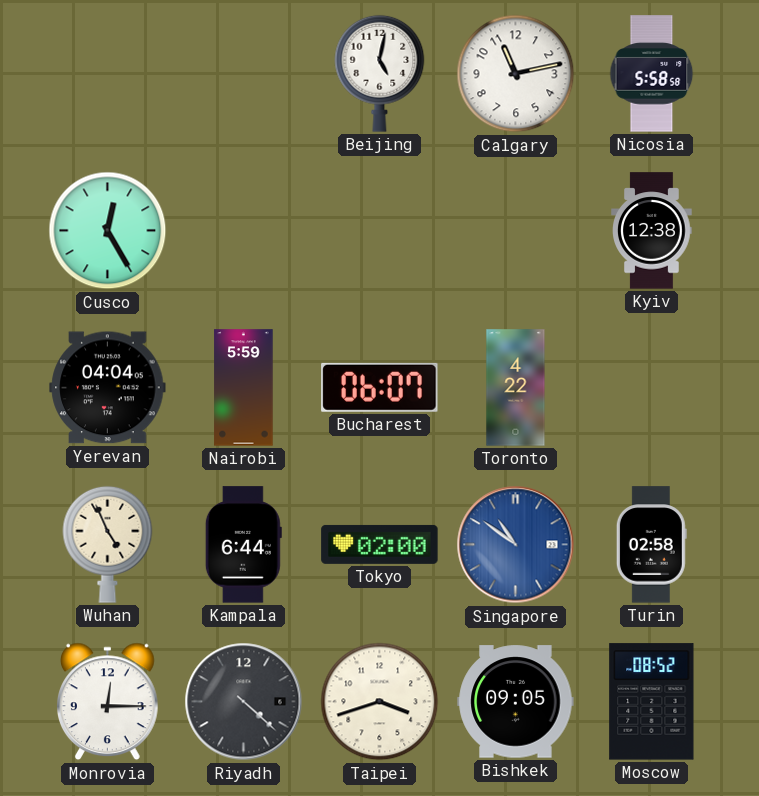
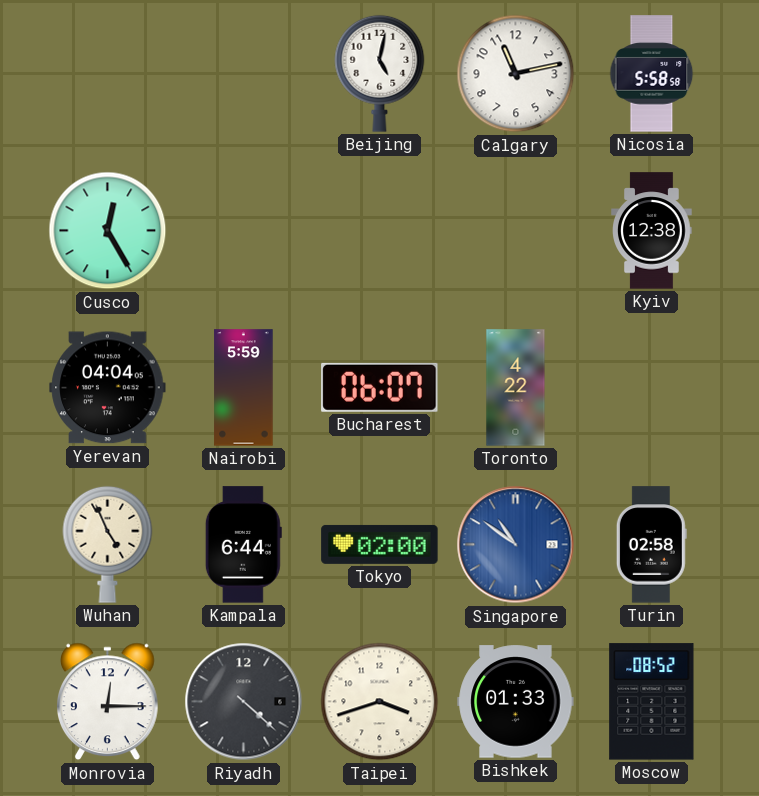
Bishkek: 09:05 -> 01:33 (516, 702)
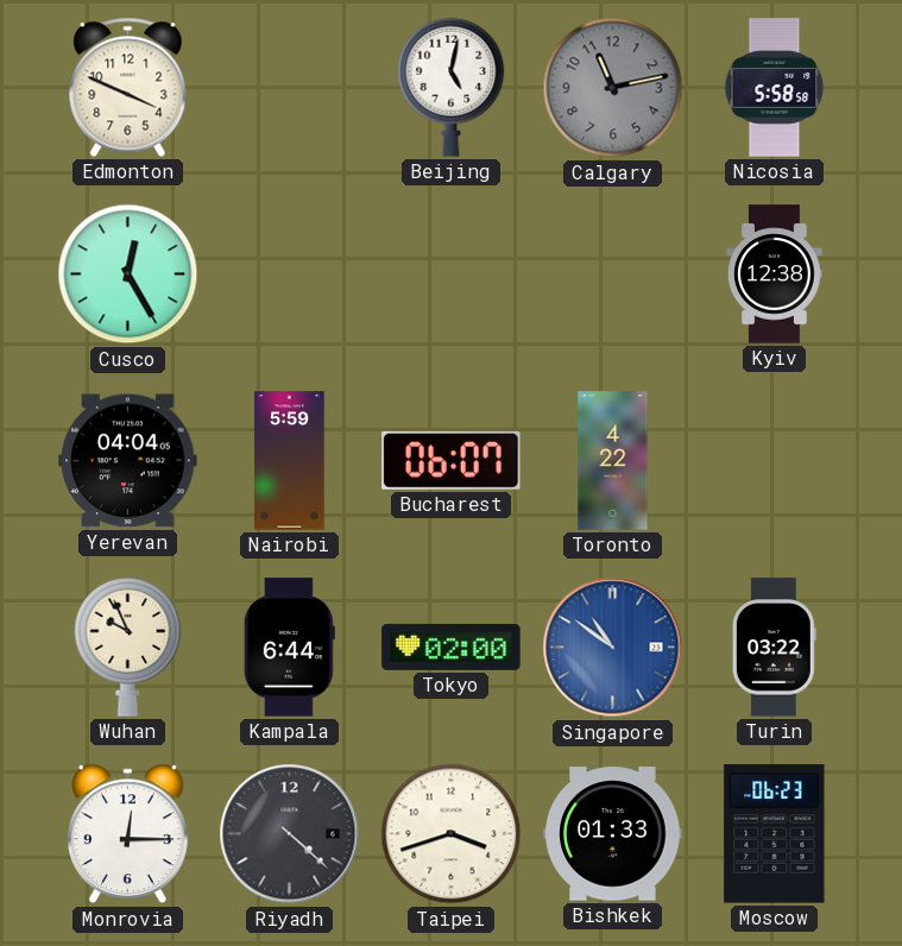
Edmonton: none -> 3:49 (128, 87)
Calgary dial: white -> grey (613, 88)
Wuhan: 4:56 -> 9:56 (128, 647)
Turin: 02:58 -> 03:22 (774, 648)
Moscow: 08:52 -> 06:23 (775, 834)
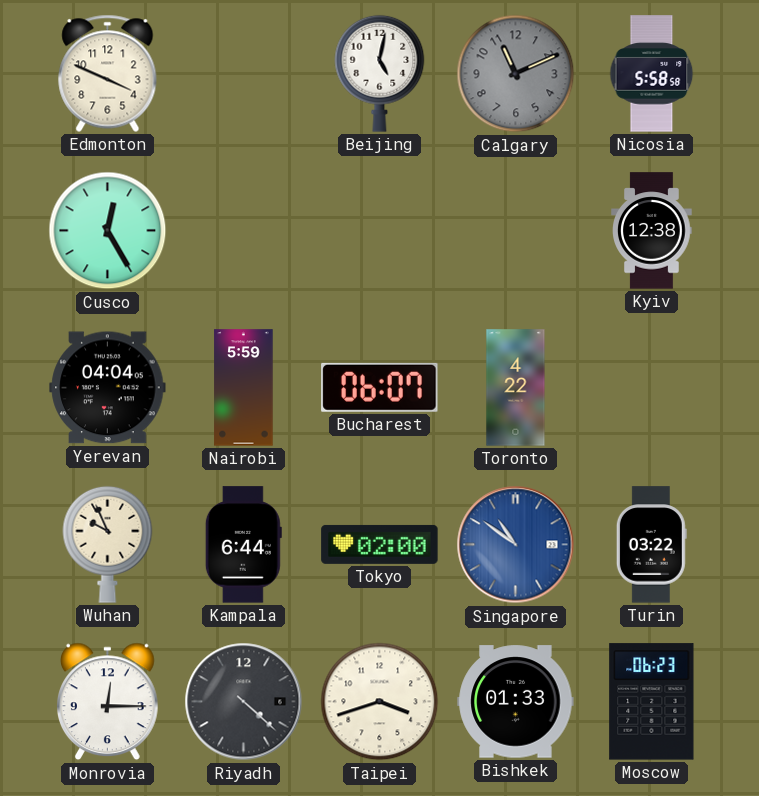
Calgary: 11:13 -> 11:11 (516, 74)
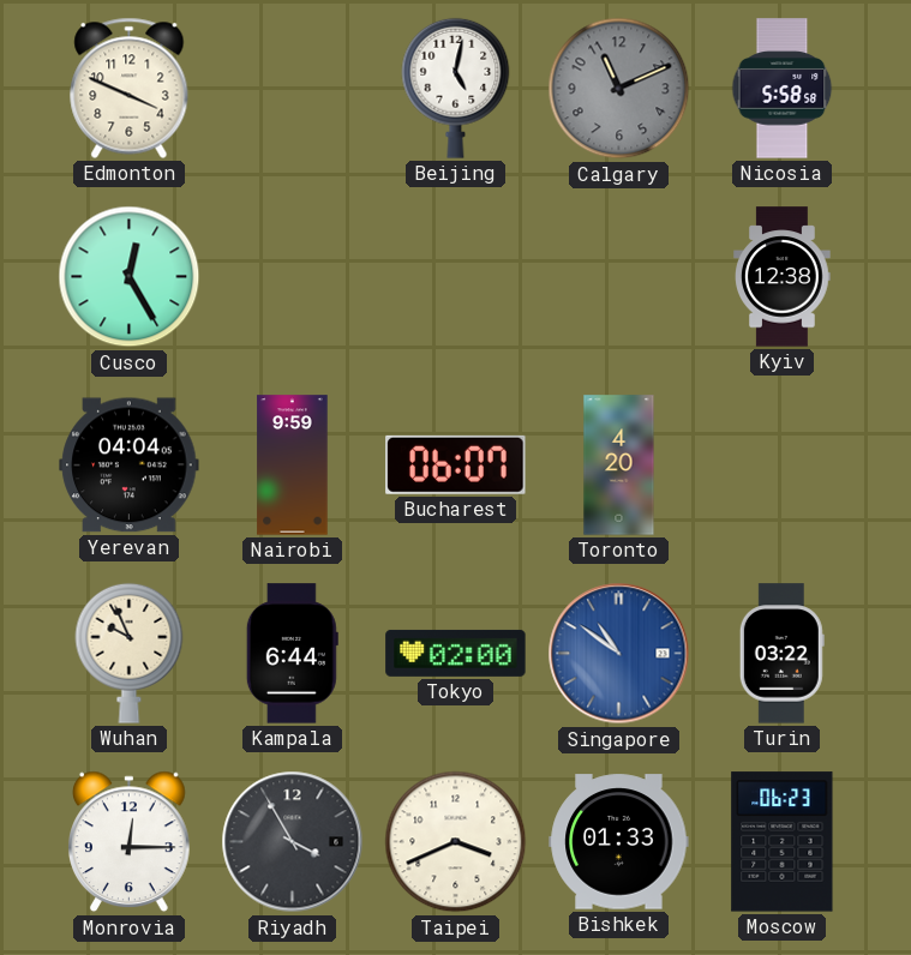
Nairobi: 5:59 -> 9:59 (293, 466)
Toronto: 4:22 -> 4:20 (619, 466)
Riyadh: 4:22 -> 3:55 (293, 842)
Taipei: 3:42 -> 3:41 (456, 842)
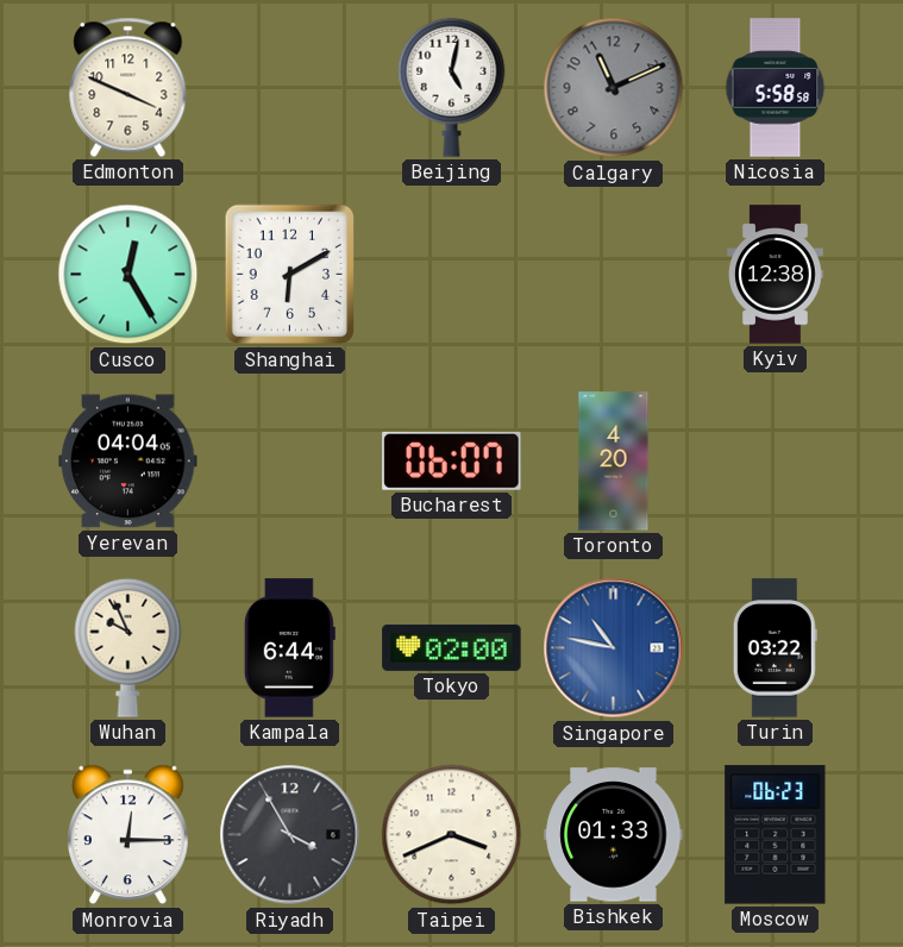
Shanghai: none -> 6:10 (289, 275)
Nairobi: 9:59 -> none (293, 466)
Singapore: 10:51 -> 10:47 (614, 648)
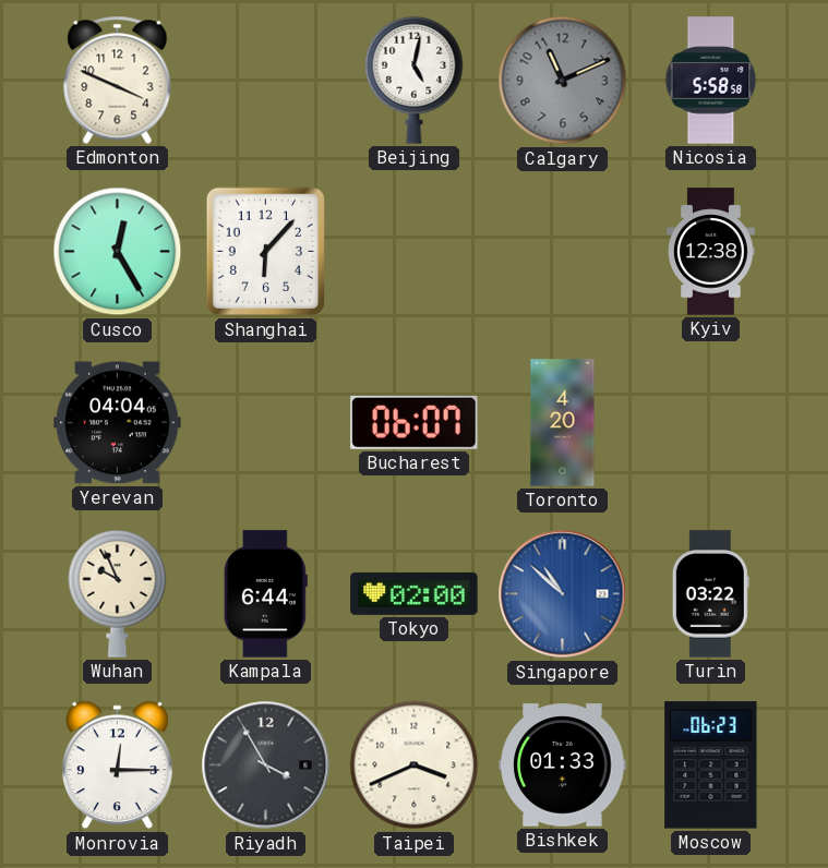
Shanghai: 6:10 -> 6:07 (265, 252)
Singapore: 10:47 -> 10:52 (563, 594)
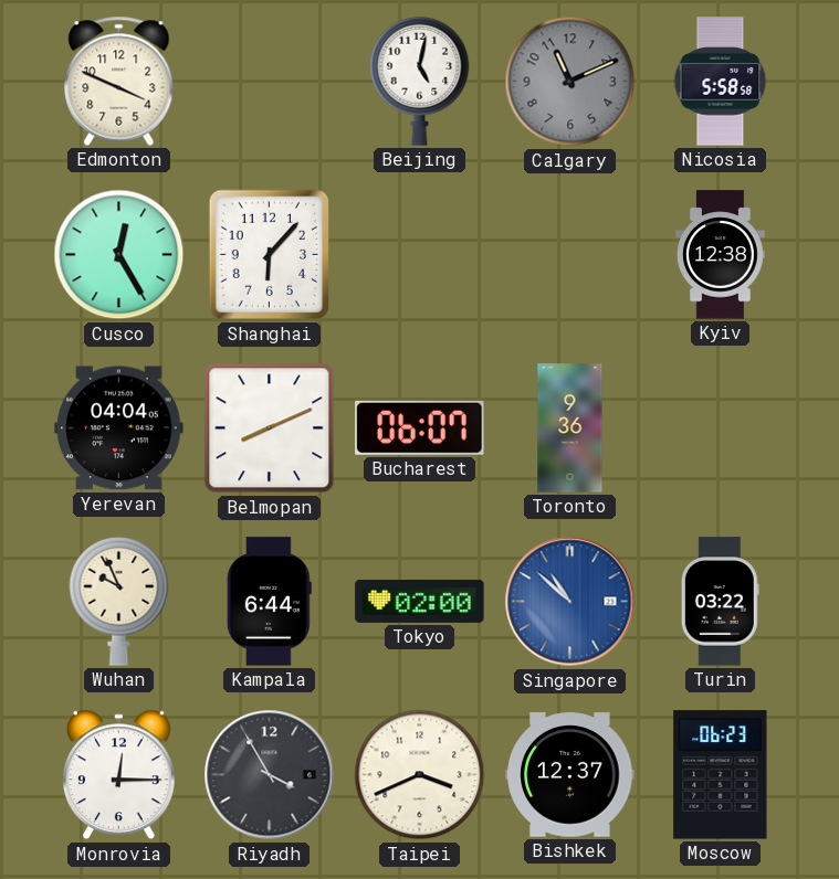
Belmopan: none -> 8:11 (270, 428)
Toronto: 4:20 -> 9:36 (570, 428)
Bishkek: 01:33 -> 12:37 (570, 775)
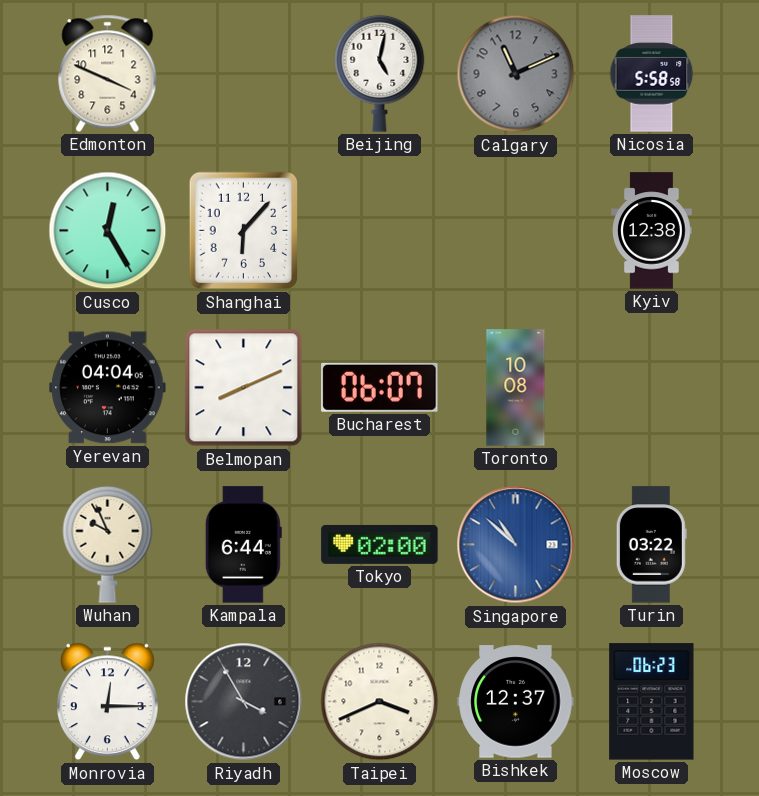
Toronto: 9:36 -> 10:08 (516, 388)
